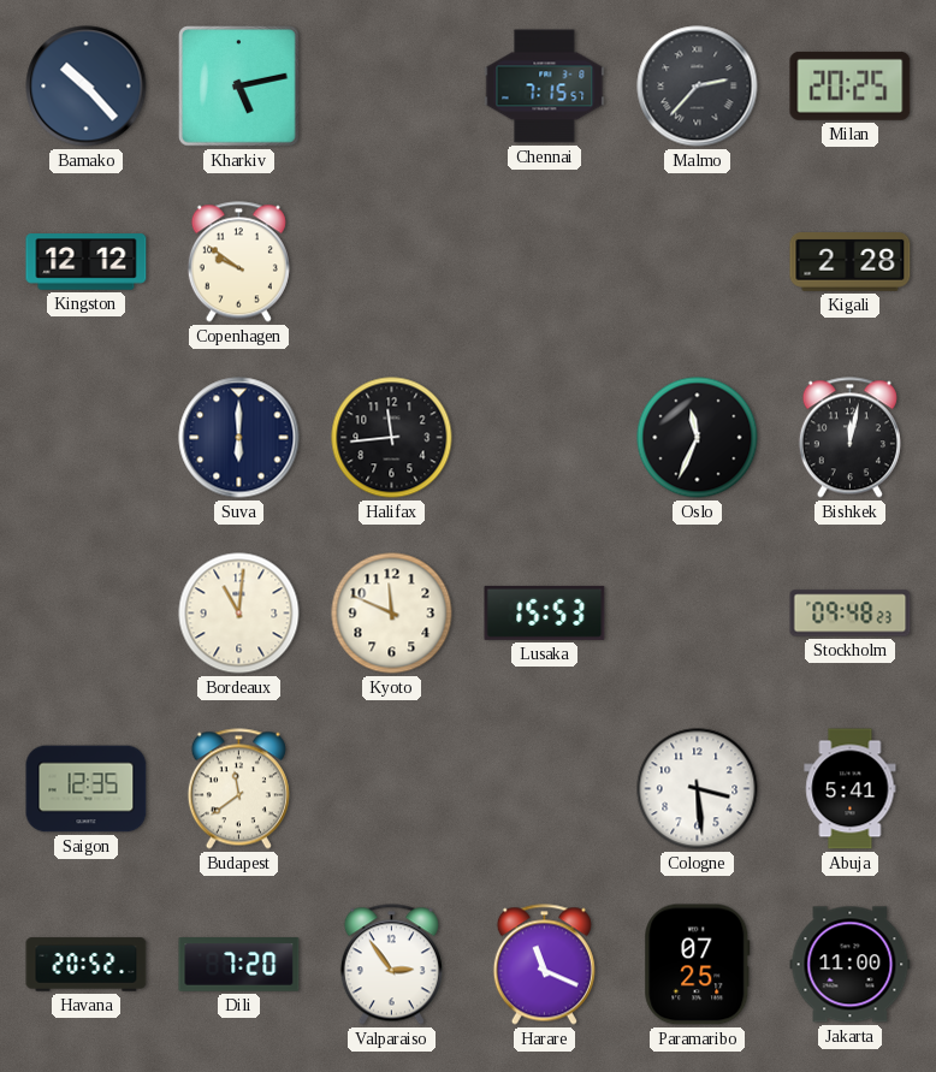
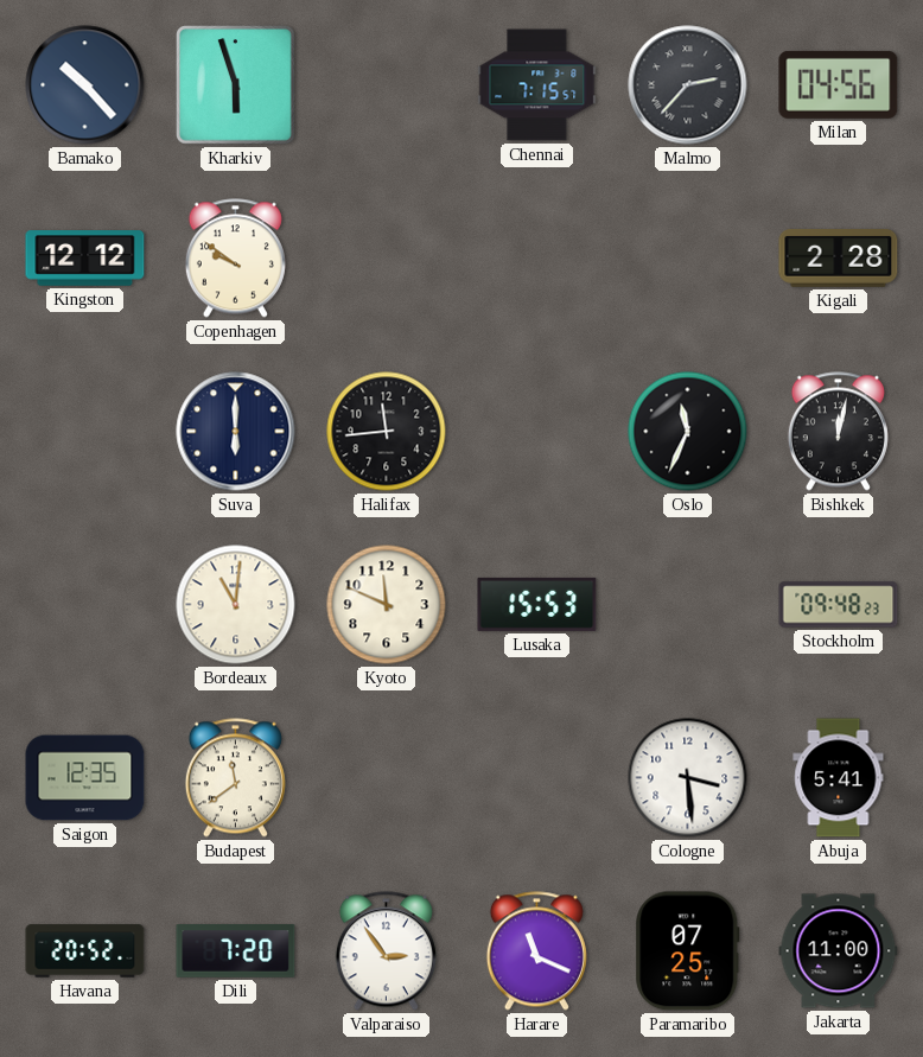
Kharkiv: 5:13 -> 5:57 (236, 85)
Milan: 20:25 -> 04:56 (839, 84)
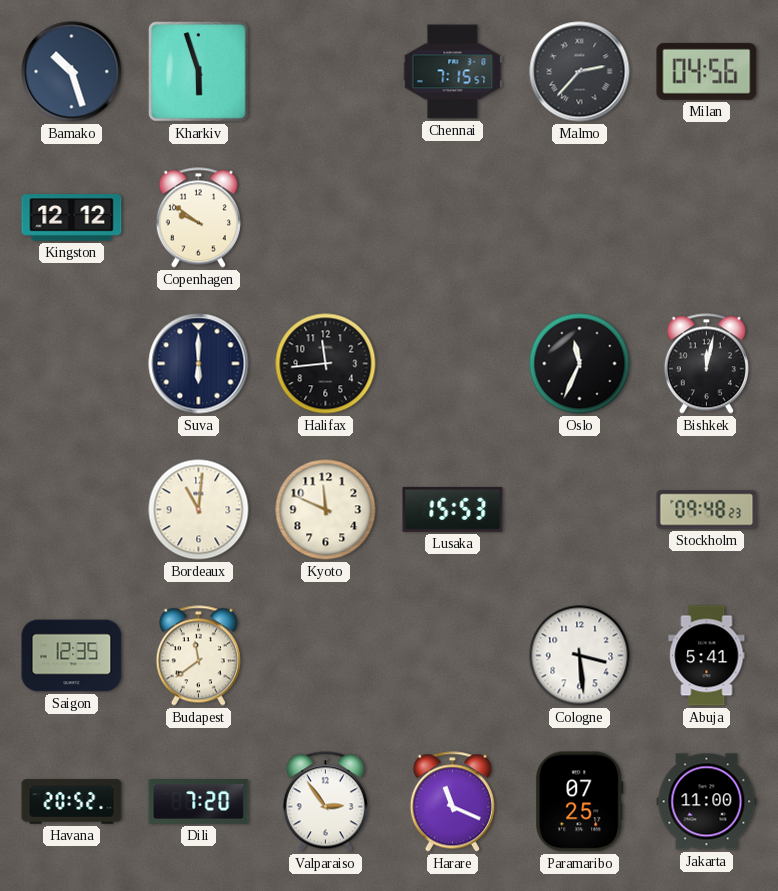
Bamako: 10:23 -> 10:27 (72, 72)
Kigali: 2:28 -> none (839, 259)
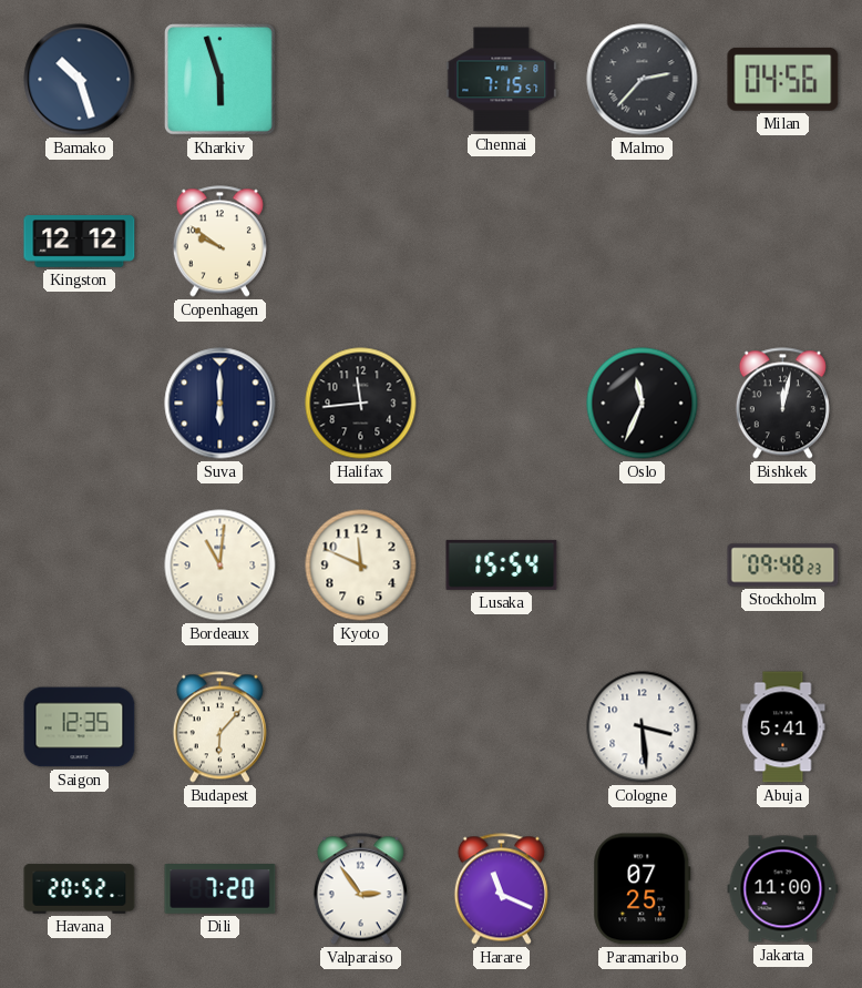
Lusaka: 15:53 -> 15:54 (502, 564)
Budapest: 11:39 -> 6:07 (219, 727)
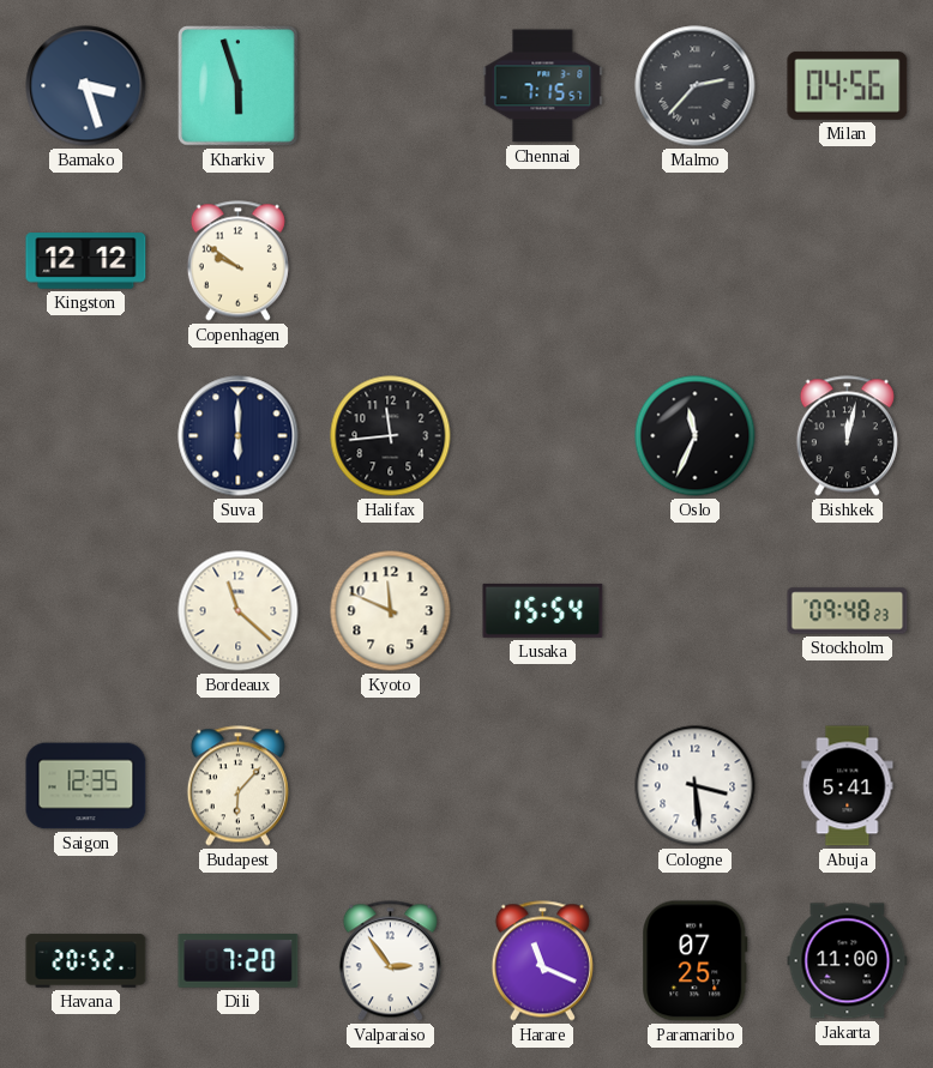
Bamako: 10:27 -> 3:27 (86, 86)
Bordeaux: 11:01 -> 11:22 (239, 611)
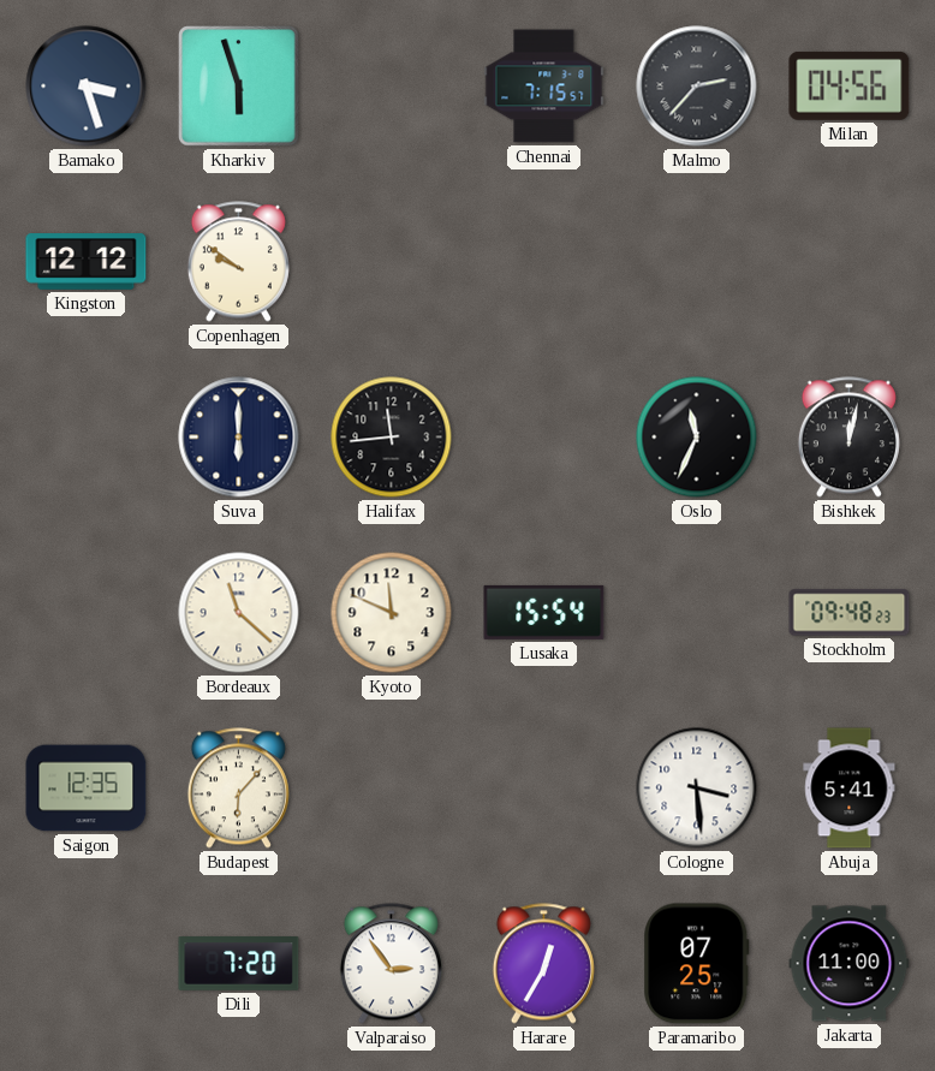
Havana: 20:52 -> none (86, 961)
Harare: 11:19 -> 12:35 (543, 964)
